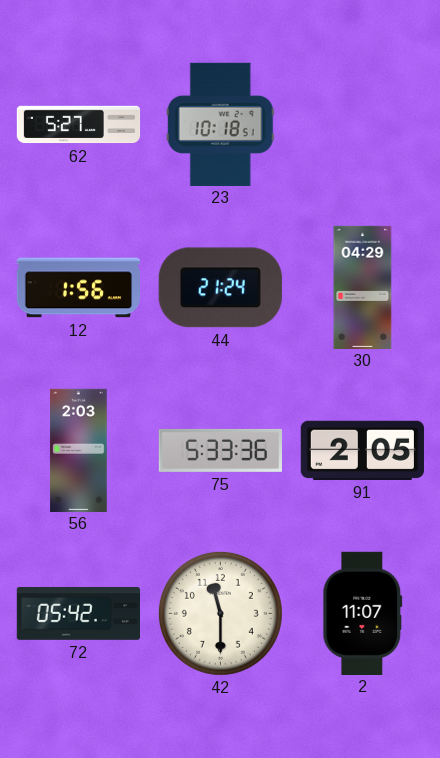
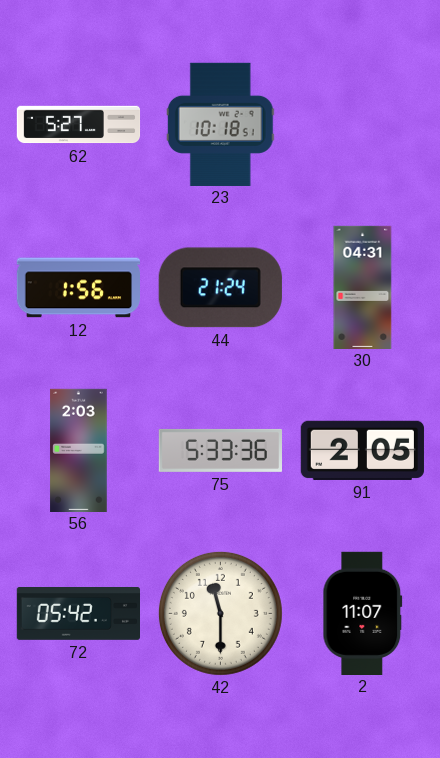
30: 04:29 -> 04:31 (363, 287)
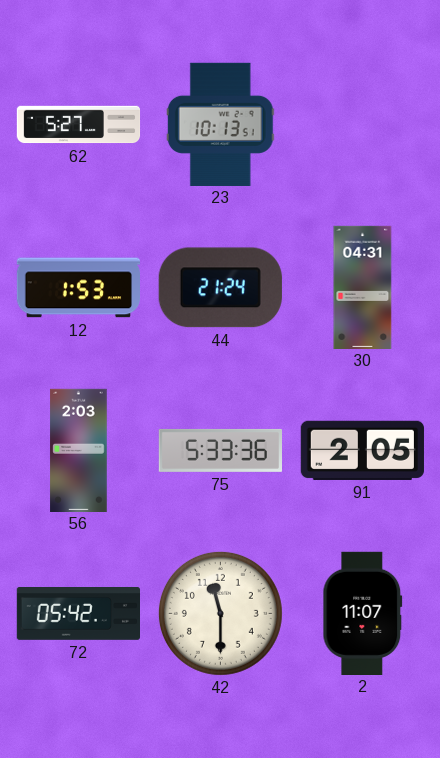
23: 10:18 -> 10:13 (220, 124)
12: 1:56 -> 1:53 (78, 288)
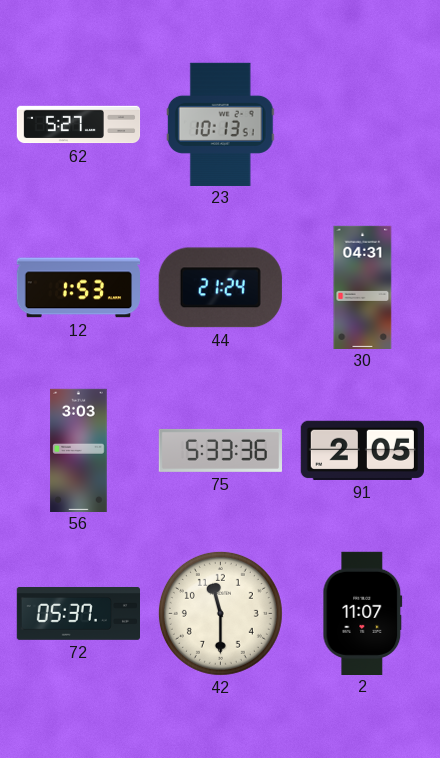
56: 2:03 -> 3:03 (79, 450)
72: 05:42 -> 05:37 (78, 614)
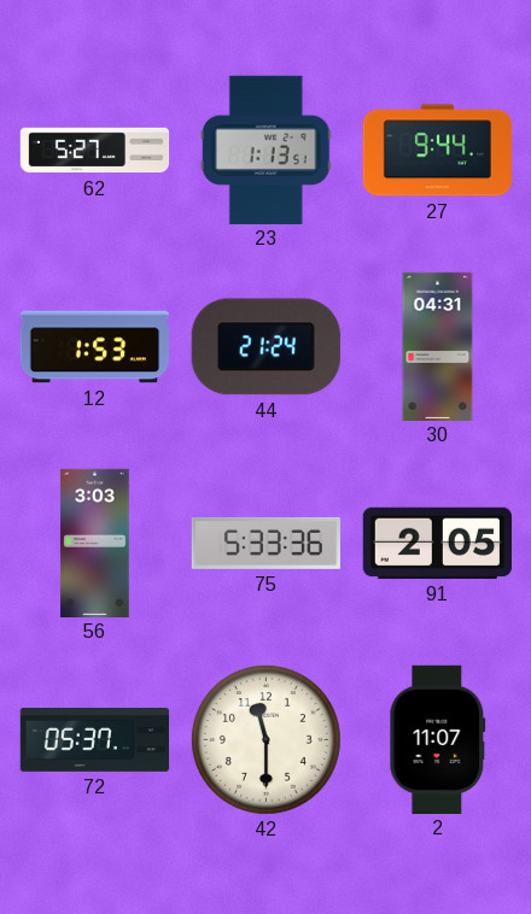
23: 10:13 -> 1:13 (265, 150)
27: none -> 9:44 (437, 151)
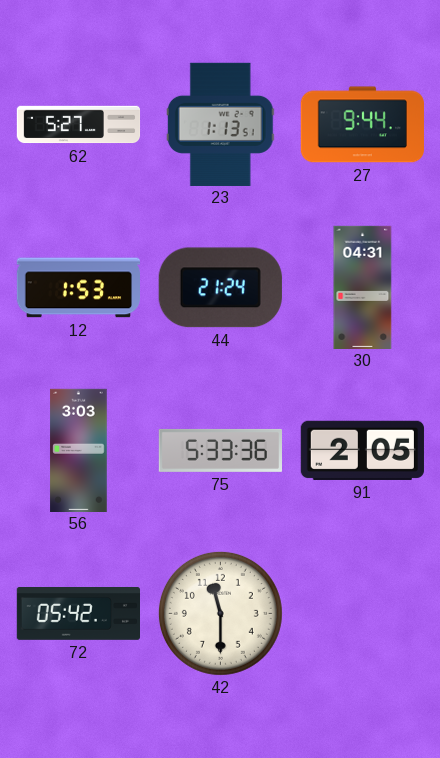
72: 05:37 -> 05:42 (78, 614)
2: 11:07 -> none (438, 739)
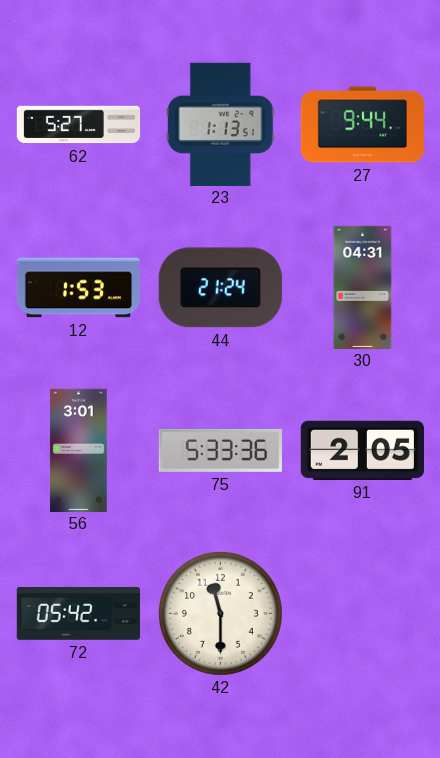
56: 3:03 -> 3:01 (79, 450)
